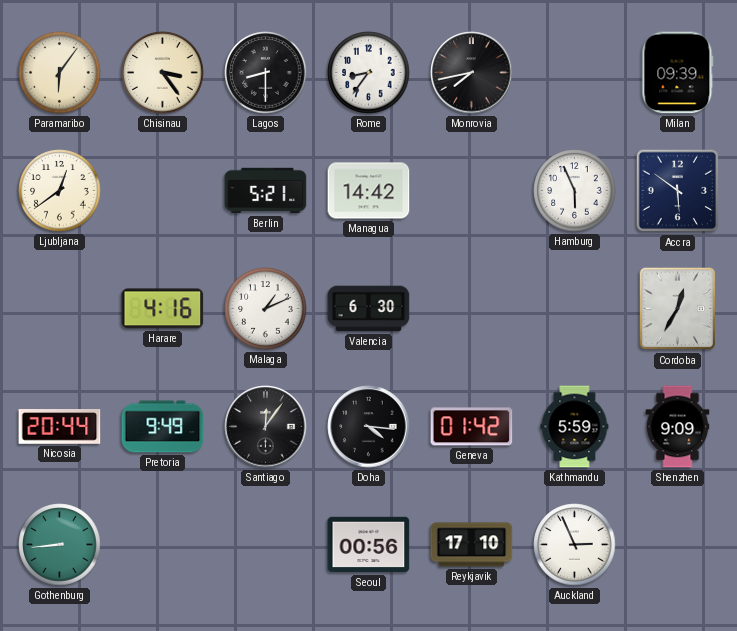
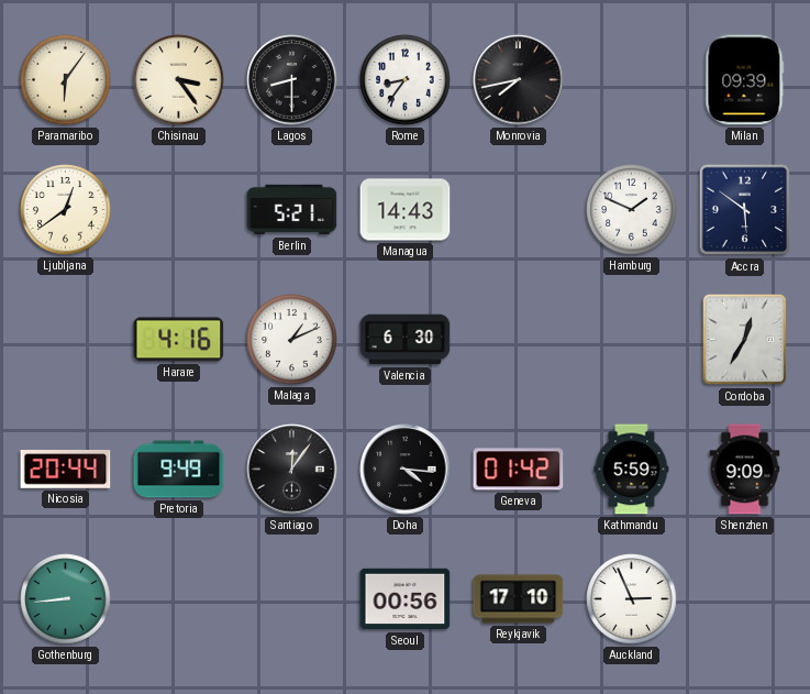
Managua: 14:42 -> 14:43 (406, 210)
Hamburg: 5:56 -> 1:49 (632, 210)
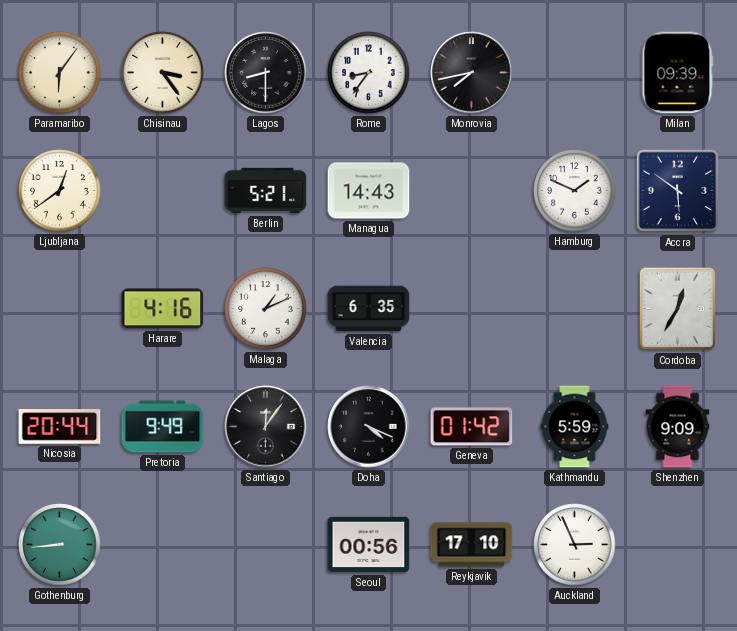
Valencia: 6:30 -> 6:35 (369, 309)
Doha: 4:16 -> 4:19 (369, 427)
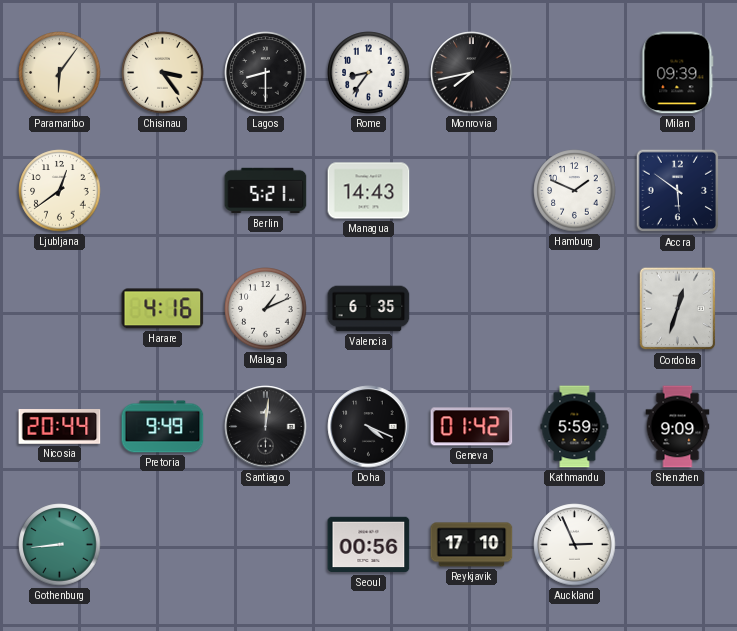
Cordoba: 12:35 -> 12:33 (678, 309)
Santiago: 12:06 -> 12:01 (266, 427)
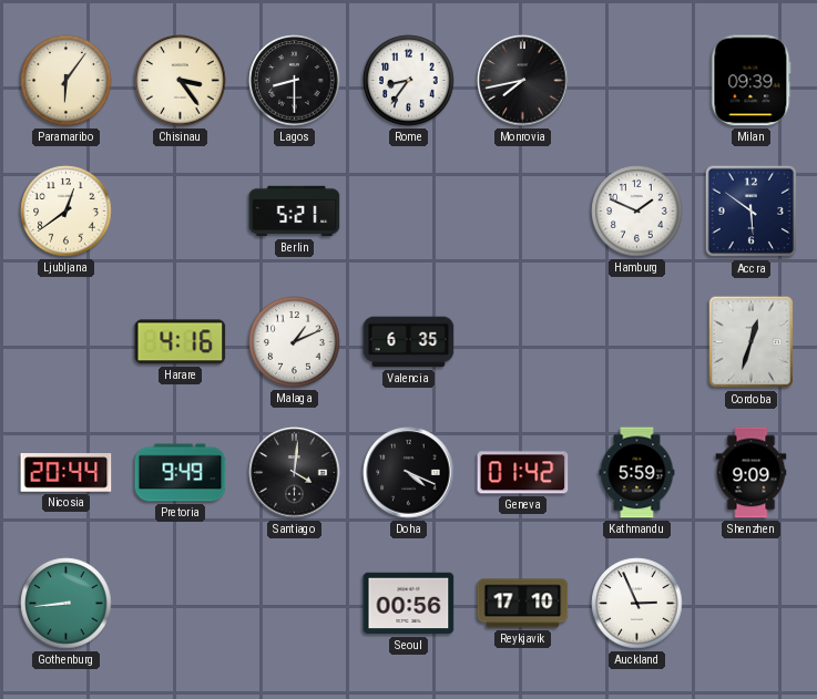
Managua: 14:43 -> none (369, 191)
Santiago: 12:01 -> 4:01 (295, 473)
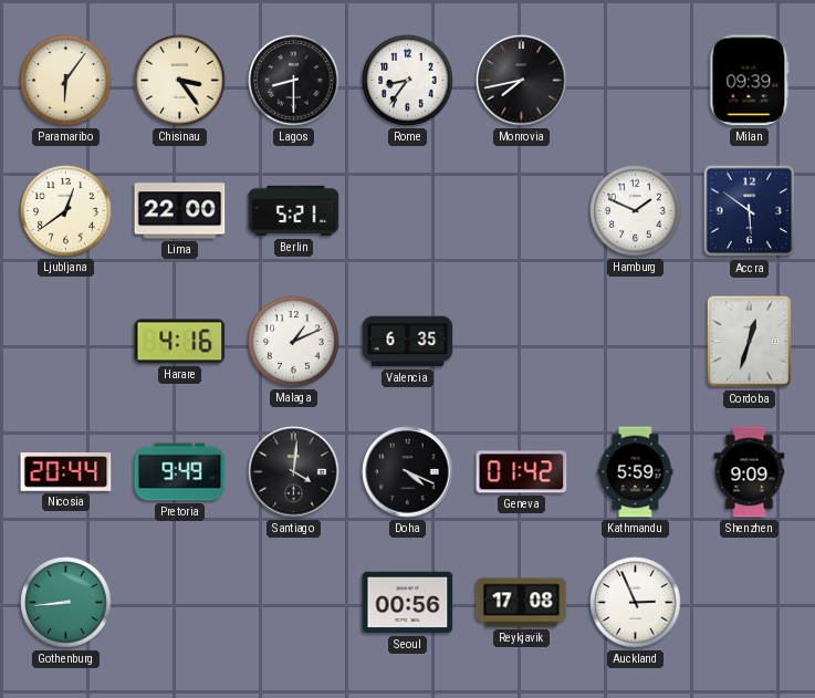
Lima: none -> 22:00 (180, 211)
Reykjavik: 17:10 -> 17:08 (522, 603)
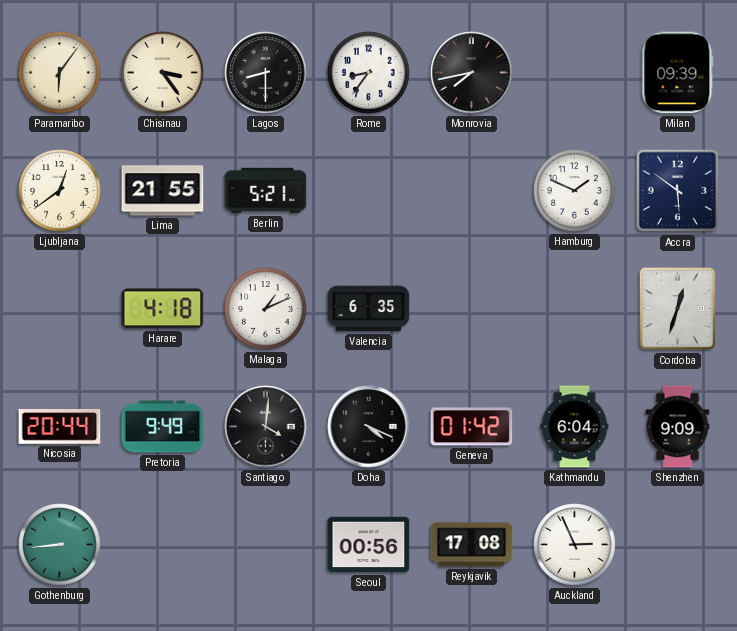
Lima: 22:00 -> 21:55 (163, 191)
Harare: 4:16 -> 4:18 (163, 309)
Kathmandu: 5:59 -> 6:04 (575, 427)
